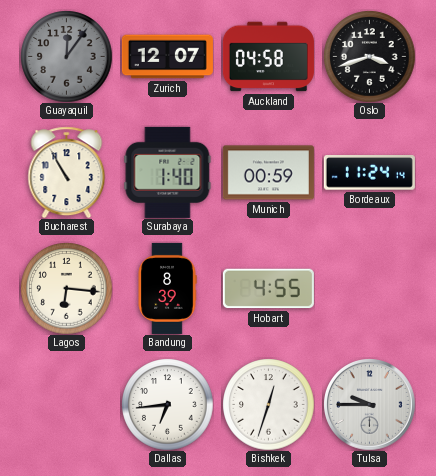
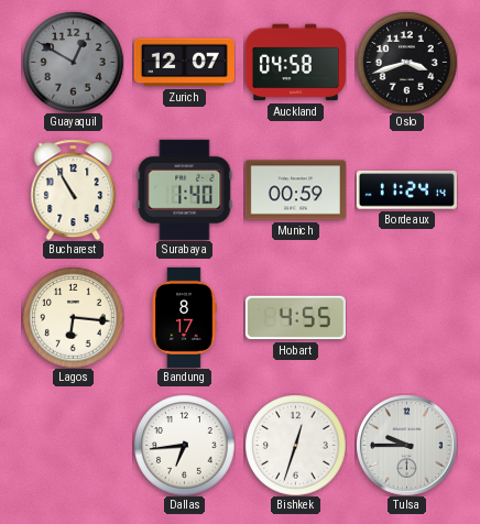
Guayaquil: 12:06 -> 12:50 (73, 62)
Bandung: 8:39 -> 8:17 (184, 317)
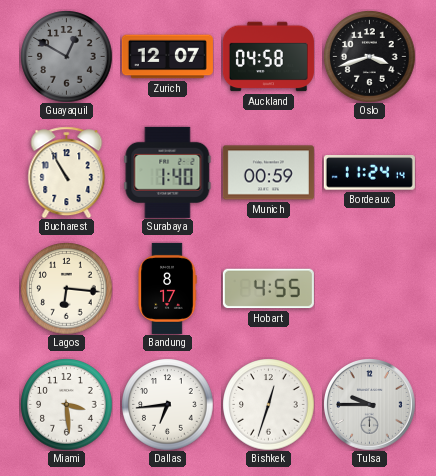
Miami: none -> 3:29 (66, 404)
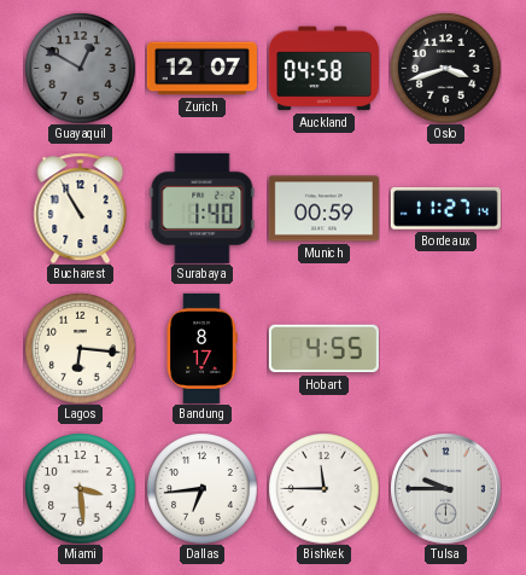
Bordeaux: 11:24 -> 11:27 (445, 209)
Bishkek: 12:33 -> 11:45 (323, 488)
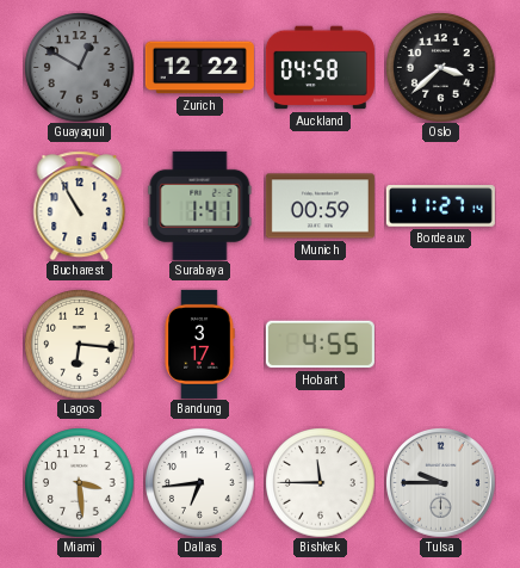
Zurich: 12:07 -> 12:22 (199, 68)
Oslo: 3:42 -> 3:38 (440, 67)
Surabaya: 1:40 -> 1:41 (200, 205)
Bandung: 8:17 -> 3:17 (199, 344)
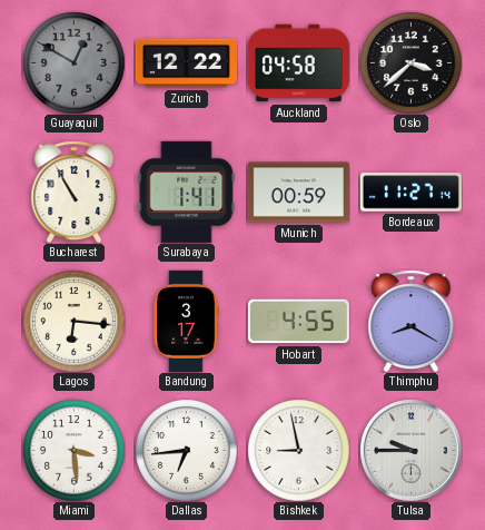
Thimphu: none -> 8:20 (412, 321)
Bishkek: 11:45 -> 8:58 (298, 450)
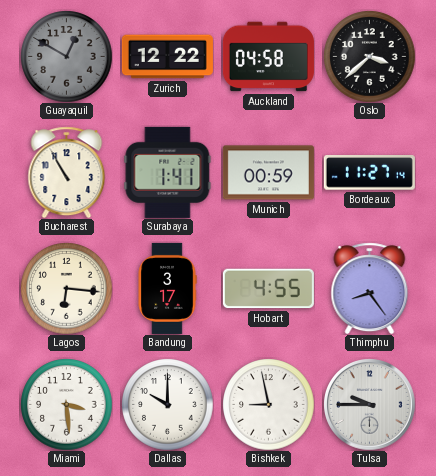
Thimphu: 8:20 -> 8:24 (370, 288)
Dallas: 6:44 -> 10:00 (167, 404)
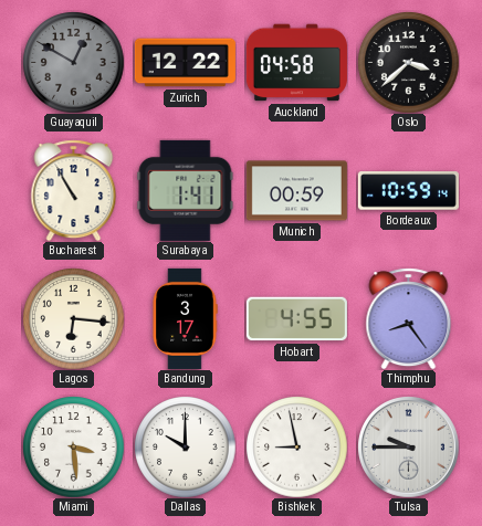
Bordeaux: 11:27 -> 10:59 (408, 191)
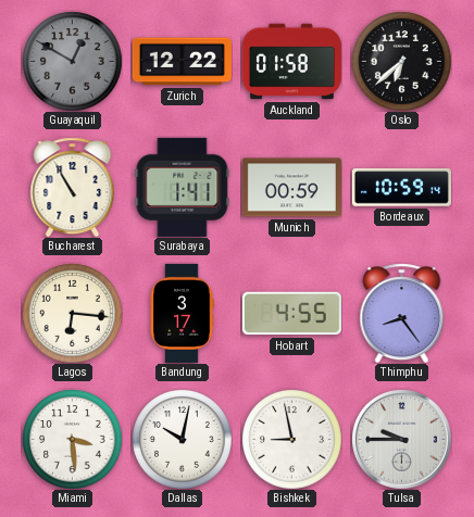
Auckland: 04:58 -> 01:58 (291, 62)
Oslo: 3:38 -> 6:38 (401, 61)
Dallas: 10:00 -> 10:02 (182, 439)
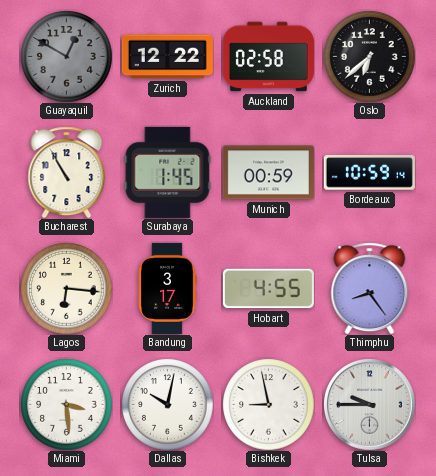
Auckland: 01:58 -> 02:58 (268, 57)
Surabaya: 1:41 -> 1:45 (168, 172)
